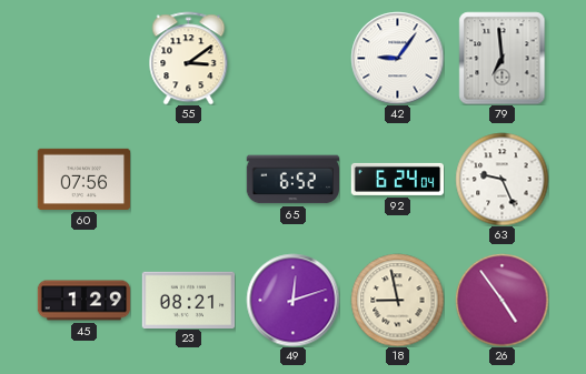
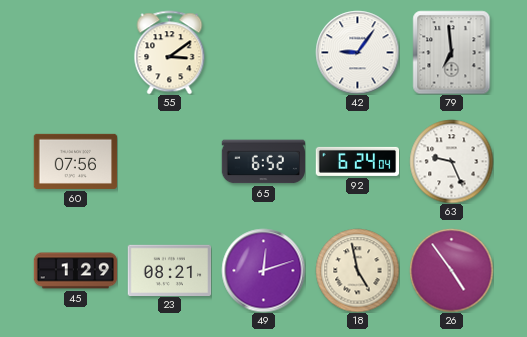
18: 8:58 -> 4:58 (357, 270)
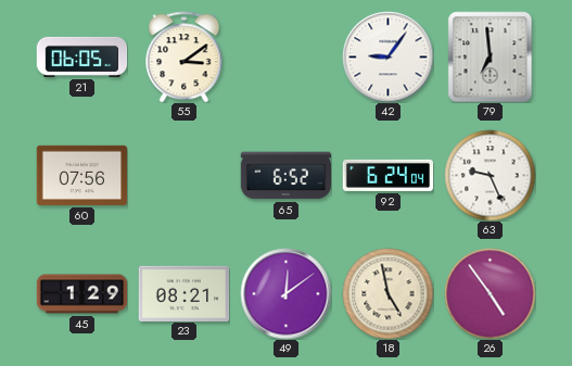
21: none -> 06:05 (81, 56)
49: 12:12 -> 12:09 (285, 293)
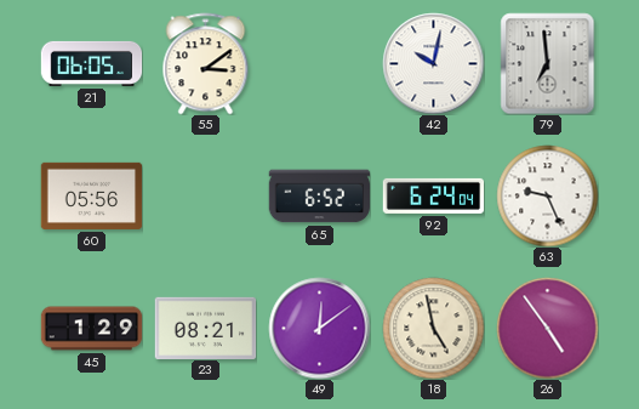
42: 9:06 -> 10:02 (433, 63)
60: 07:56 -> 05:56 (91, 195)
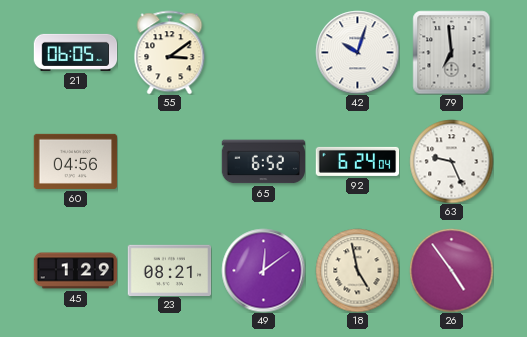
42: 10:02 -> 10:03 (357, 52)
60: 05:56 -> 04:56 (75, 161)
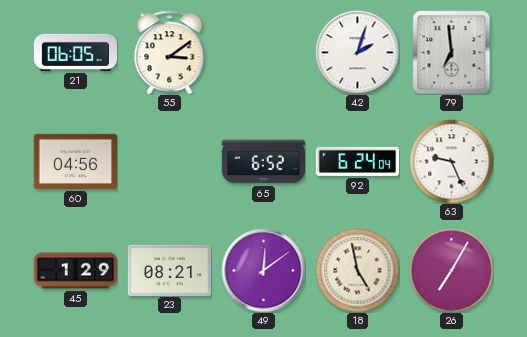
42: 10:03 -> 2:03 (357, 52)
26: 4:54 -> 7:05 (451, 270)
